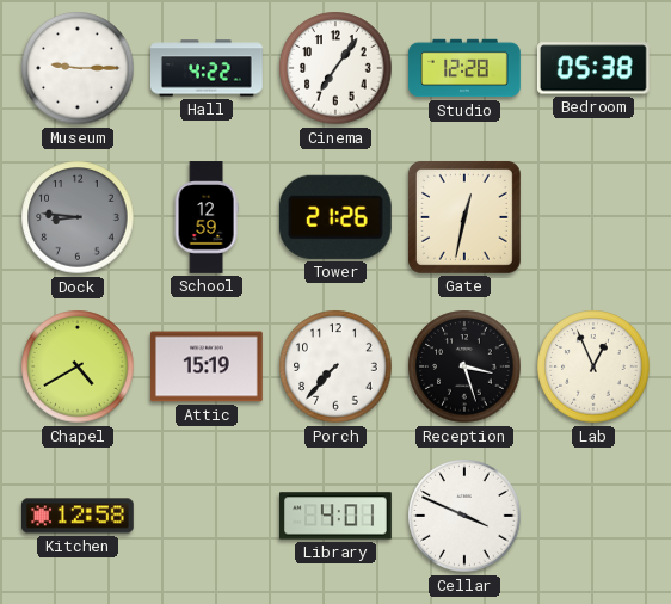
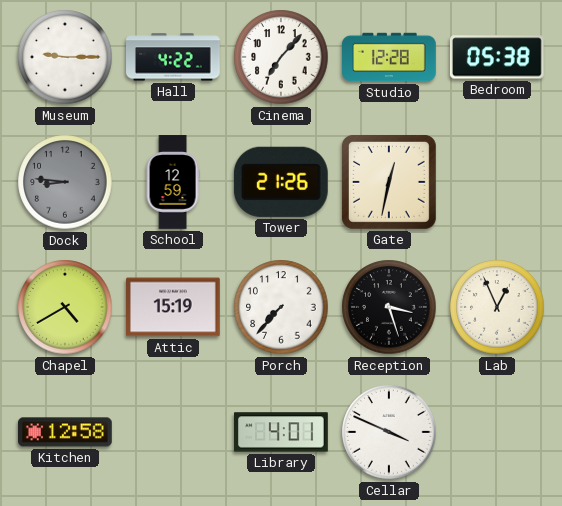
Cinema: 7:06 -> 7:07 (281, 57)
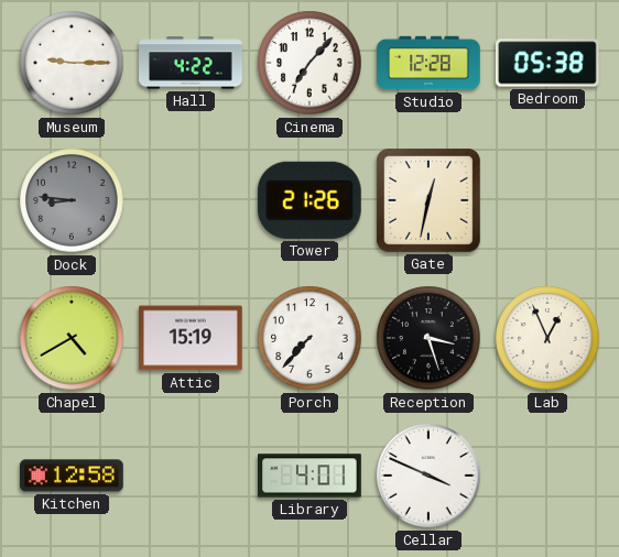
School: 12:59 -> none (173, 182)
